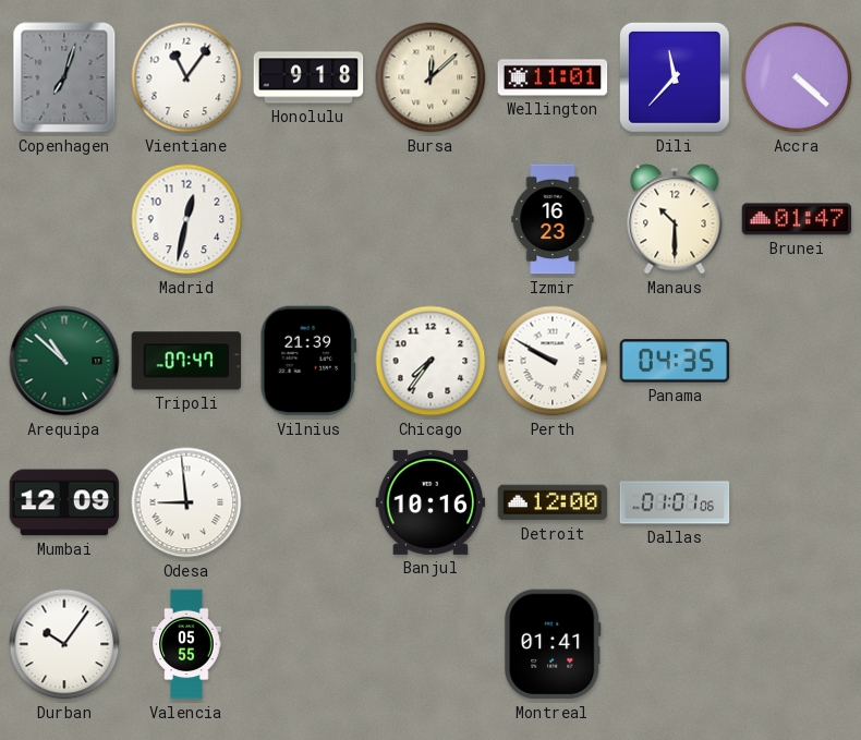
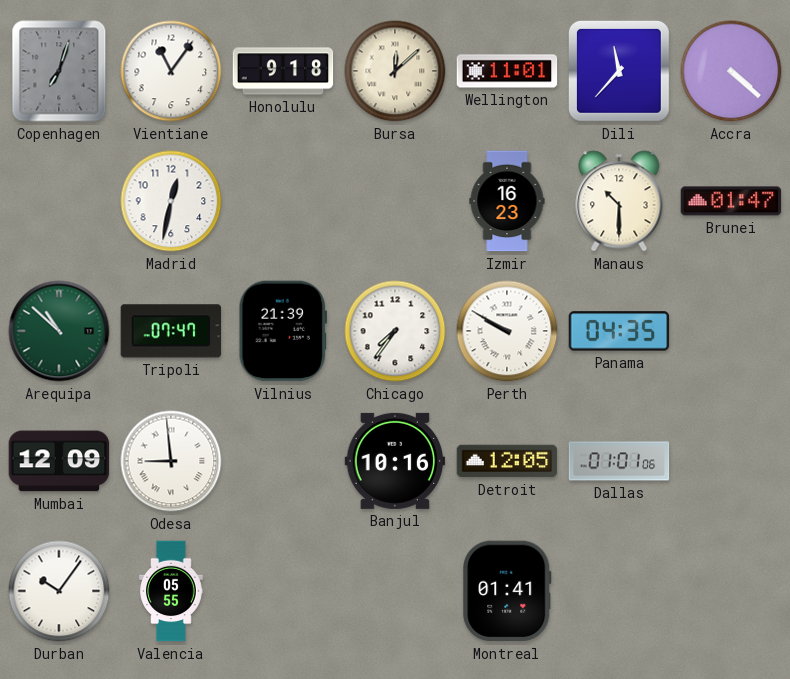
Detroit: 12:00 -> 12:05 (507, 461)
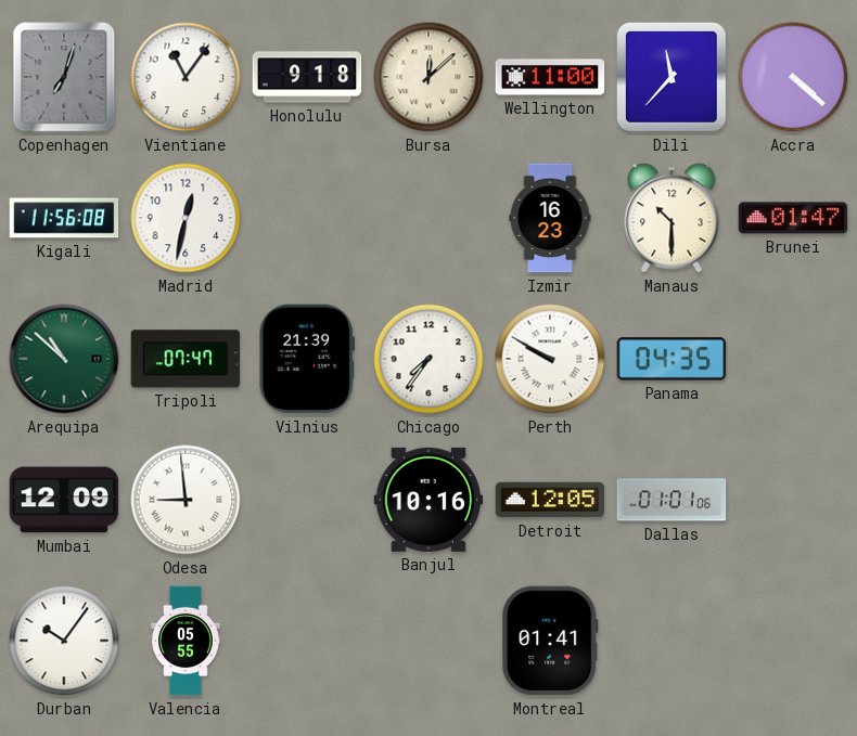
Wellington: 11:01 -> 11:00 (550, 77)
Kigali: none -> 11:56 (64, 218)
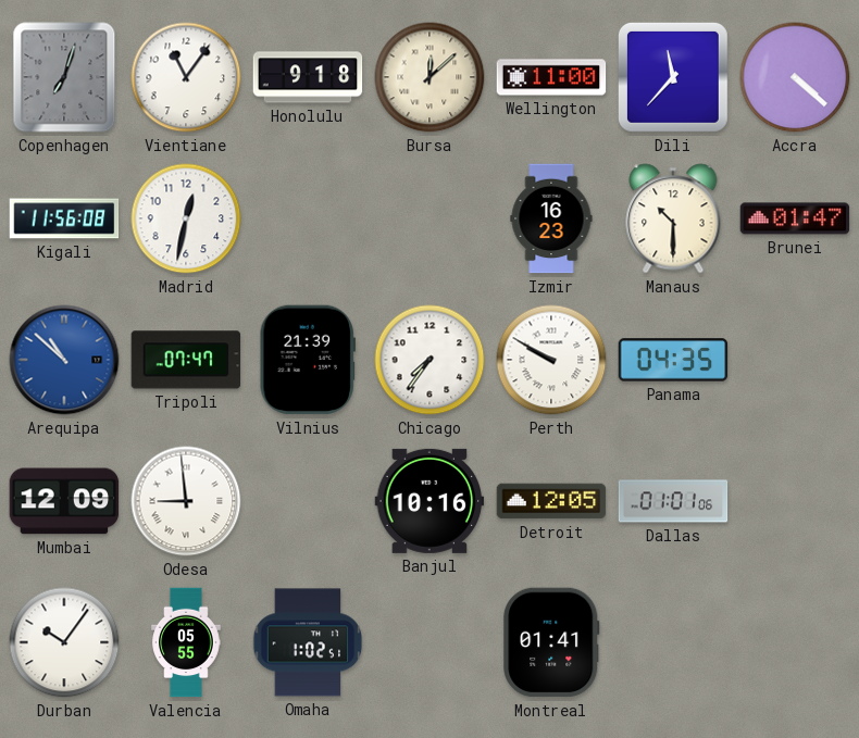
Arequipa dial: green -> blue (64, 360)
Omaha: none -> 1:02 (308, 642)
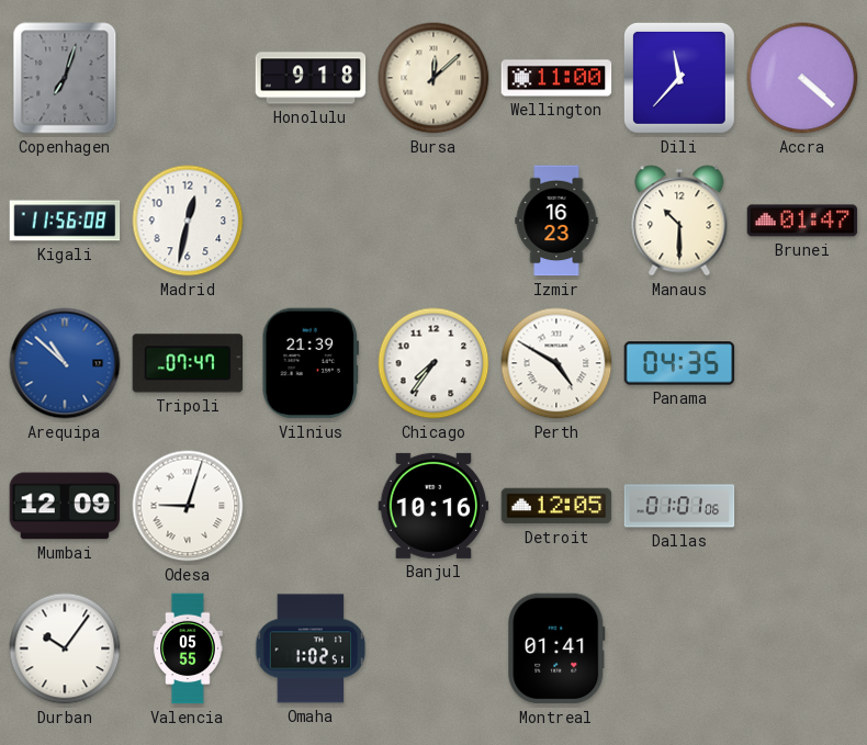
Vientiane: 11:06 -> none (186, 77)
Perth: 9:50 -> 4:50 (556, 363)
Odesa: 8:59 -> 9:03 (188, 506)
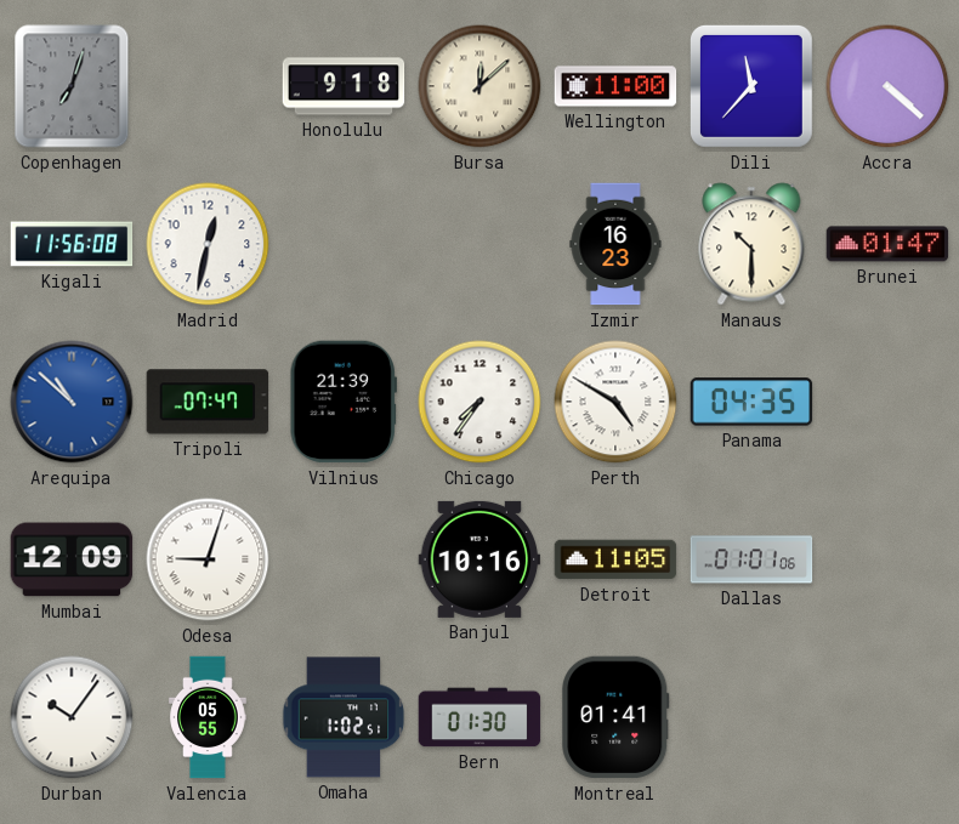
Detroit: 12:05 -> 11:05 (615, 559)
Bern: none -> 01:30 (479, 717)
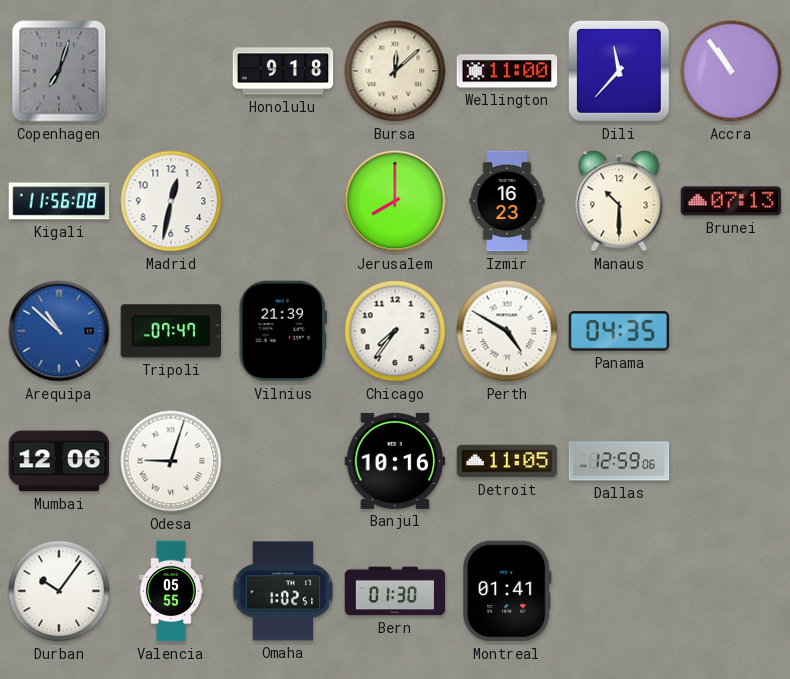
Accra: 4:22 -> 10:54 (731, 71)
Jerusalem: none -> 8:00 (395, 201)
Brunei: 01:47 -> 07:13 (731, 201)
Mumbai: 12:09 -> 12:06 (59, 461)
Dallas: 01:01 -> 12:59 (619, 461)
